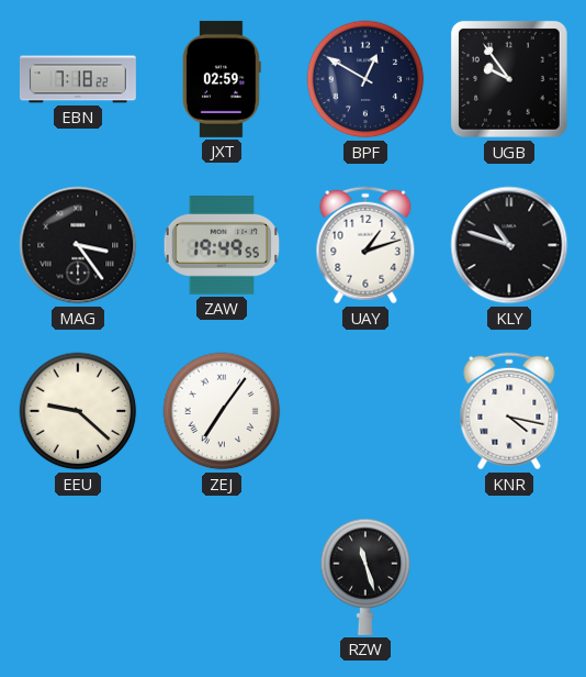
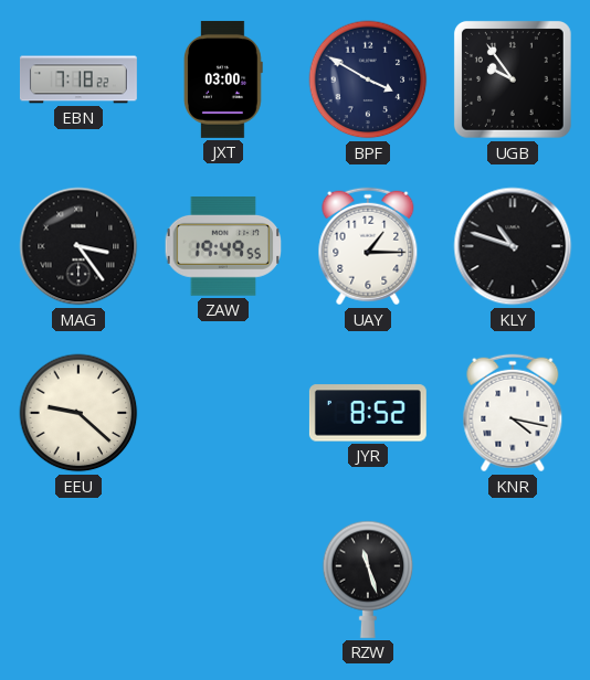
JXT: 02:59 -> 03:00 (223, 79)
BPF: 12:50 -> 3:50 (368, 79)
UAY: 1:12 -> 1:15 (368, 246)
ZEJ: 7:06 -> none (222, 411)
JYR: none -> 8:52 (368, 413)
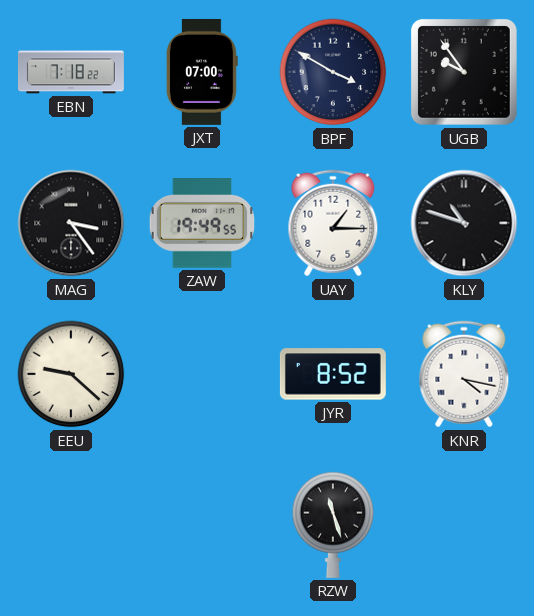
JXT: 03:00 -> 07:00 (202, 72)
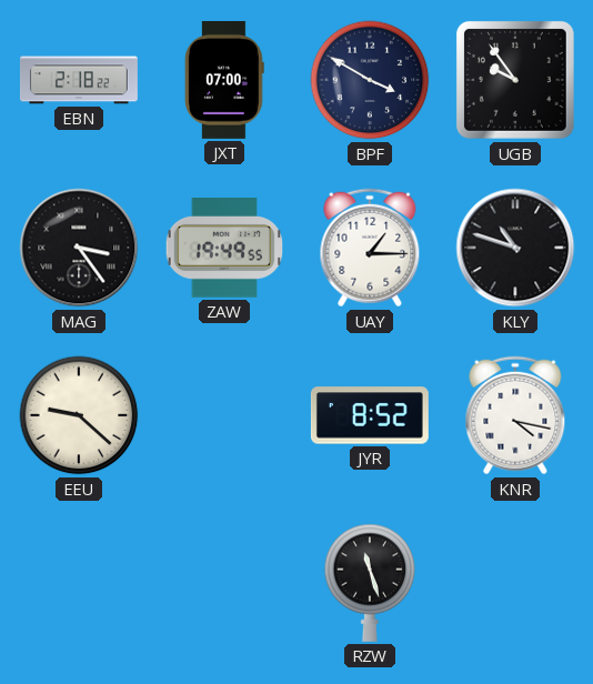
EBN: 7:18 -> 2:18 (79, 80)
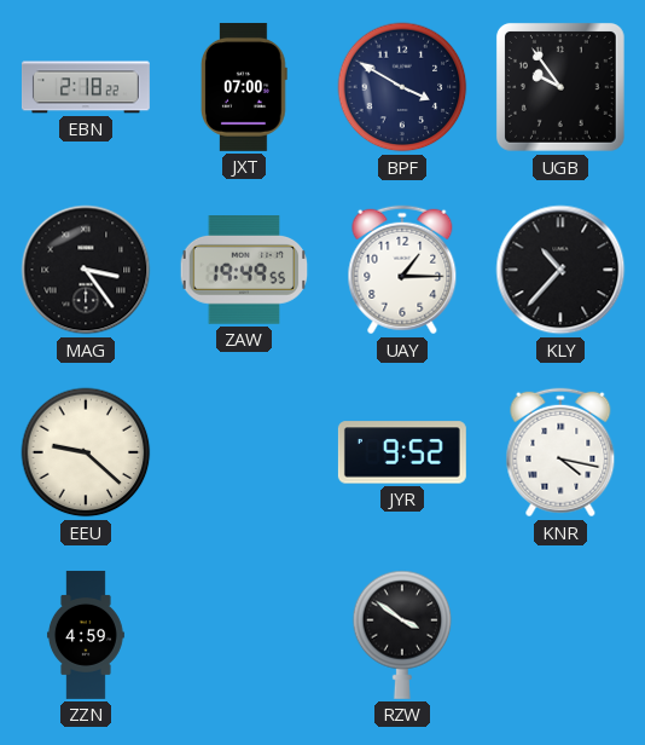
KLY: 10:48 -> 10:37 (560, 270)
JYR: 8:52 -> 9:52 (402, 452)
ZZN: none -> 4:59 (86, 635)
RZW: 11:27 -> 3:51 (402, 635)
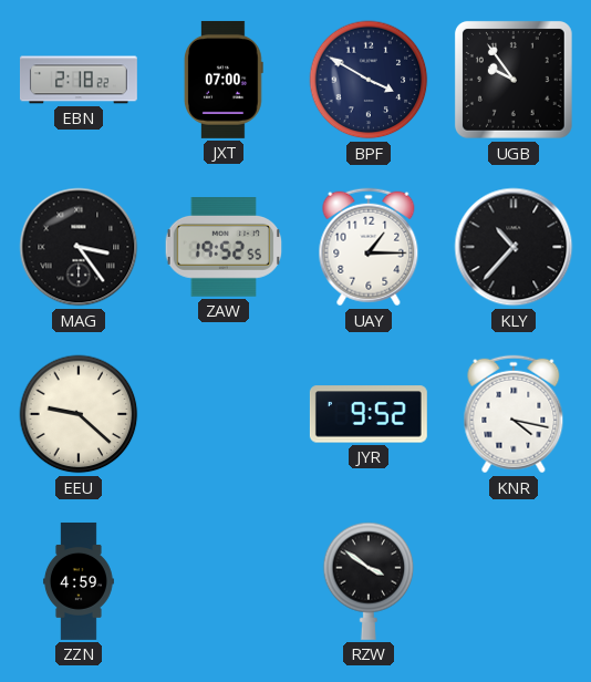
ZAW: 19:49 -> 19:52 (224, 248)
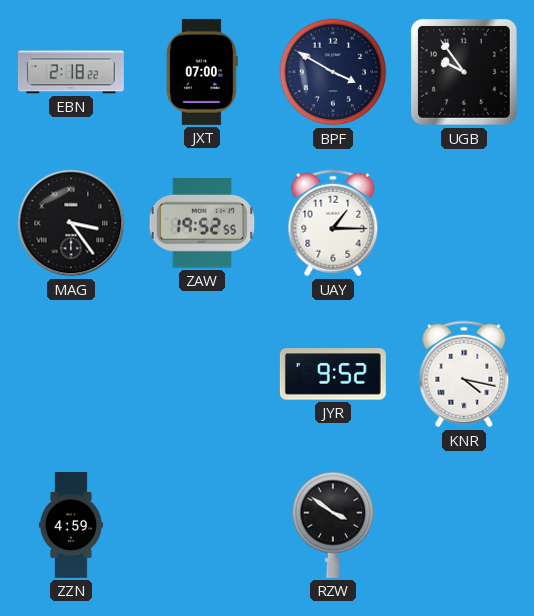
KLY: 10:37 -> none (514, 247)
EEU: 9:22 -> none (79, 414)
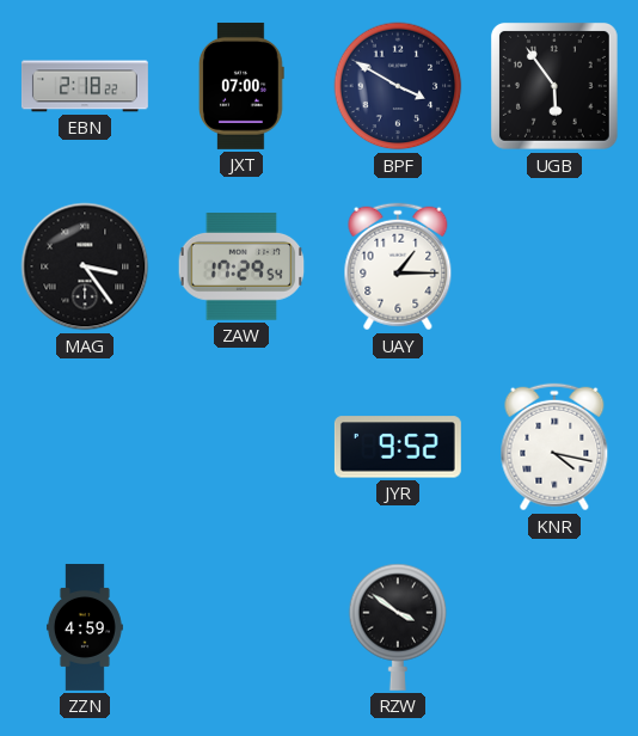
UGB: 9:54 -> 5:54 (554, 86)
ZAW: 19:52 -> 17:29 (241, 268)
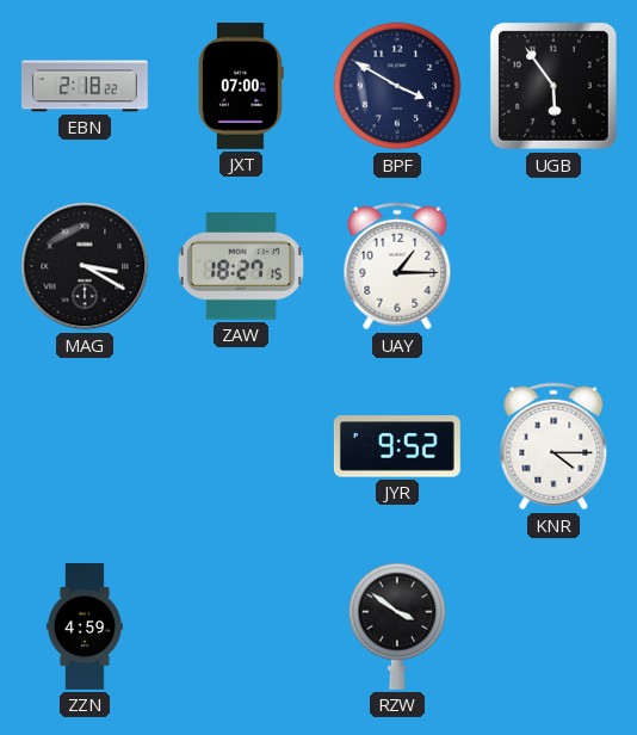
MAG: 3:24 -> 3:20 (85, 266)
ZAW: 17:29 -> 18:27 (241, 267)
KNR: 4:17 -> 4:15 (553, 446)
